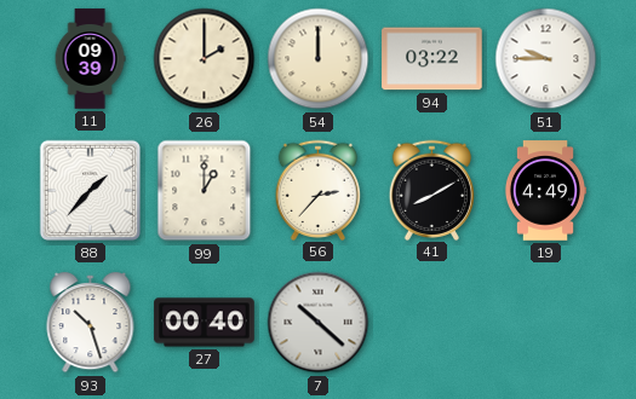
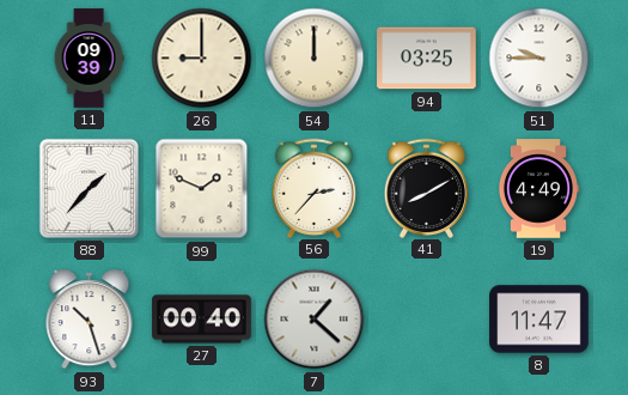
26: 2:00 -> 9:00 (202, 59)
94: 03:22 -> 03:25 (427, 59)
99: 1:00 -> 1:49 (202, 189)
7: 10:22 -> 1:22 (315, 320)
8: none -> 11:47 (539, 320)
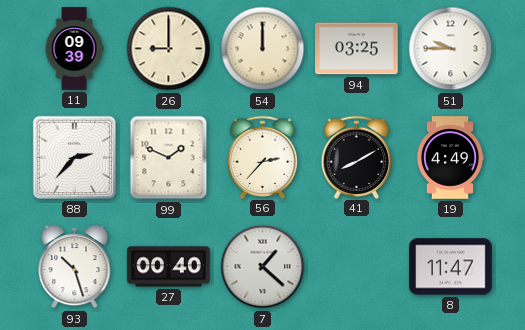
88: 1:37 -> 2:37 (74, 157)
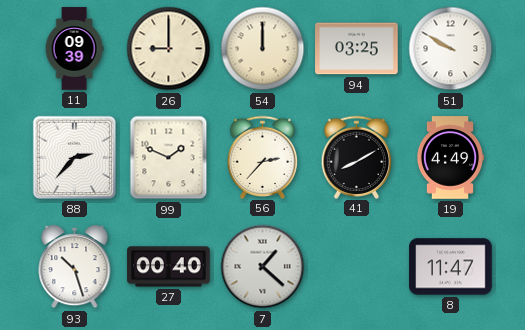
51: 9:45 -> 9:50 (451, 49)
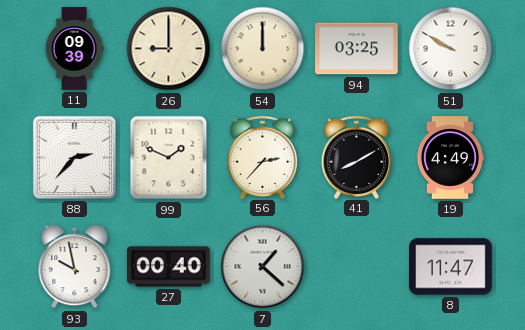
93: 10:27 -> 9:58 (75, 268)
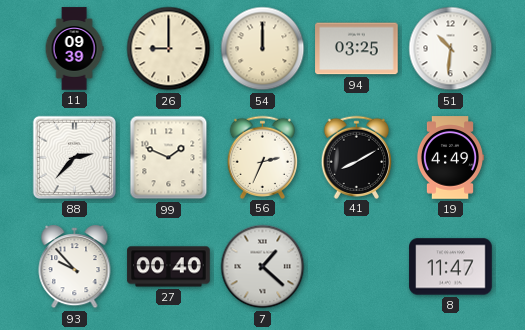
51: 9:50 -> 10:31 (451, 49)
56: 2:37 -> 2:34 (263, 157)
93: 9:58 -> 9:53 (75, 268)
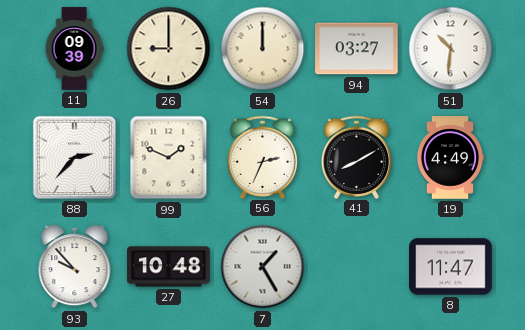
94: 03:25 -> 03:27 (357, 49)
27: 00:40 -> 10:48 (169, 267)
7: 1:22 -> 1:25 (263, 267)
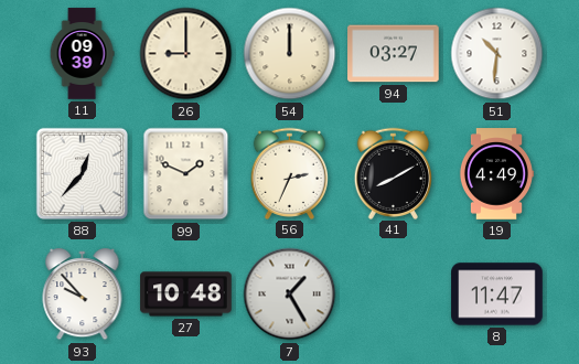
88: 2:37 -> 12:37 (82, 173)
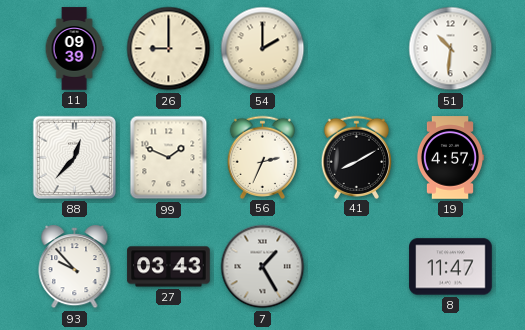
54: 12:00 -> 2:00 (263, 49)
94: 03:27 -> none (394, 54)
19: 4:49 -> 4:57 (449, 158)
27: 10:48 -> 03:43 (169, 267)
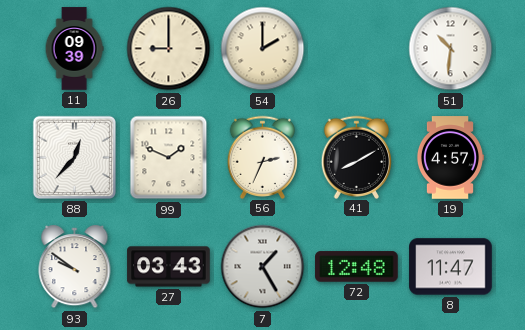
93: 9:53 -> 9:51 (75, 268)
72: none -> 12:48 (357, 267)
